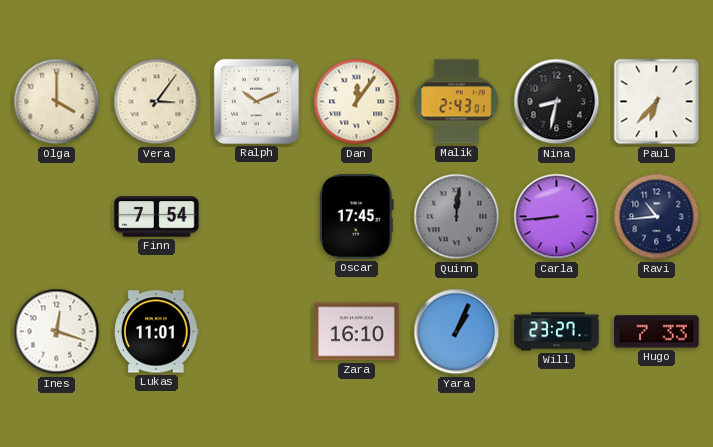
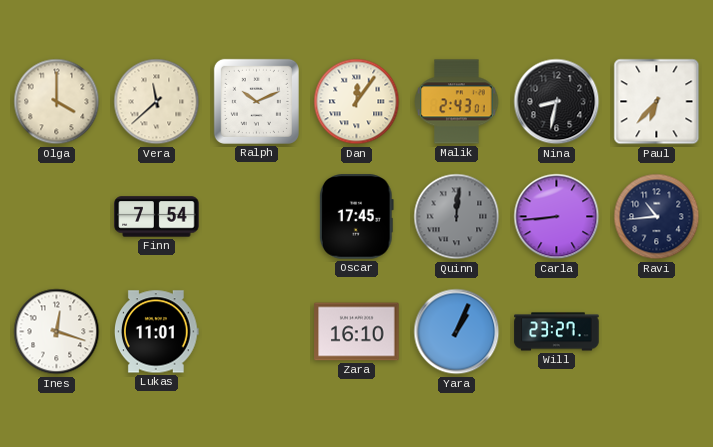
Vera: 3:06 -> 11:38 (157, 102)
Hugo: 7:33 -> none (657, 332)
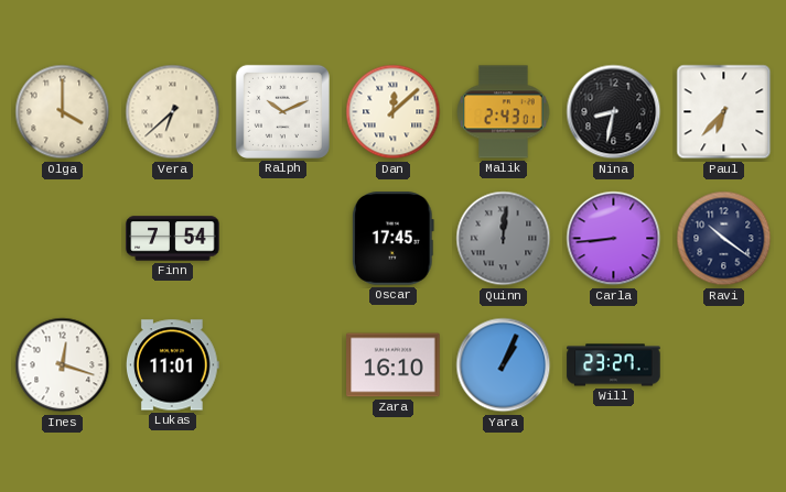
Vera: 11:38 -> 6:38 (173, 112)
Dan: 12:06 -> 12:08 (394, 112)
Ravi: 10:44 -> 10:21 (724, 239)
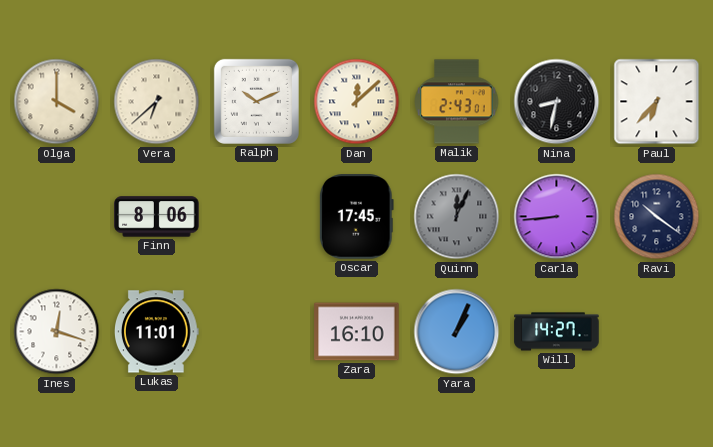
Finn: 7:54 -> 8:06 (157, 217)
Quinn: 12:01 -> 12:04 (457, 217)
Will: 23:27 -> 14:27 (557, 332)
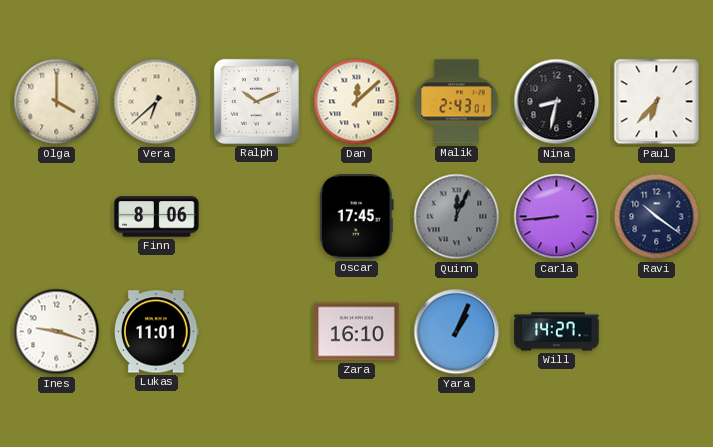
Ines: 12:18 -> 9:18 (57, 332)
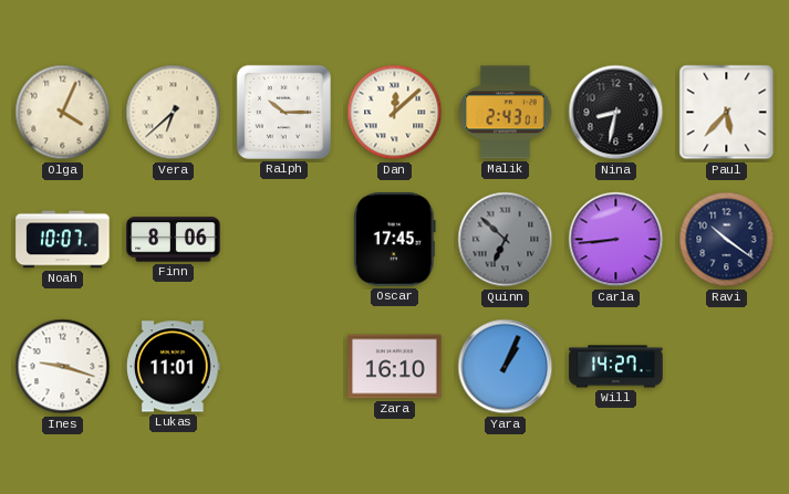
Olga: 4:00 -> 4:04 (63, 113)
Ralph: 10:11 -> 10:15 (283, 112)
Paul: 6:37 -> 5:37 (727, 113)
Noah: none -> 10:07 (63, 240)
Quinn: 12:04 -> 6:52 (506, 240)
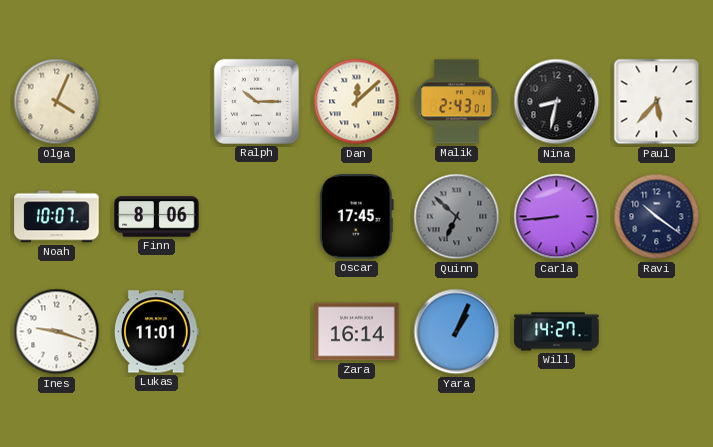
Vera: 6:38 -> none (174, 113)
Zara: 16:10 -> 16:14 (357, 332)
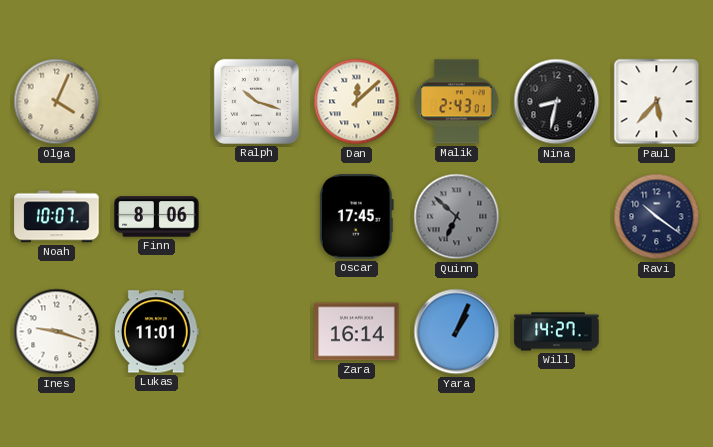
Ralph: 10:15 -> 10:18 (256, 101)
Carla: 8:44 -> none (557, 217)
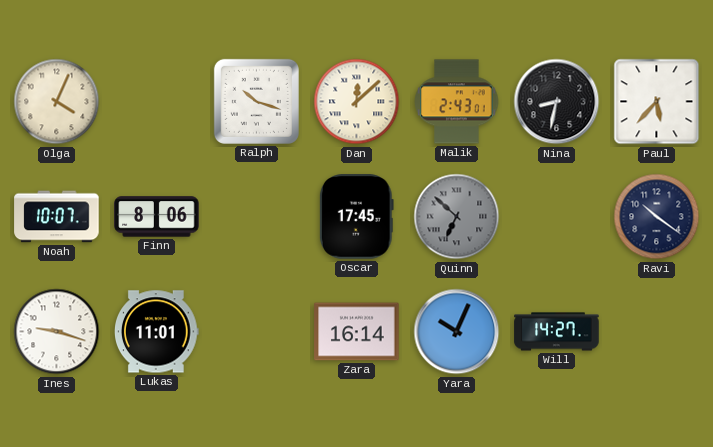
Yara: 1:04 -> 10:04 (457, 332)
